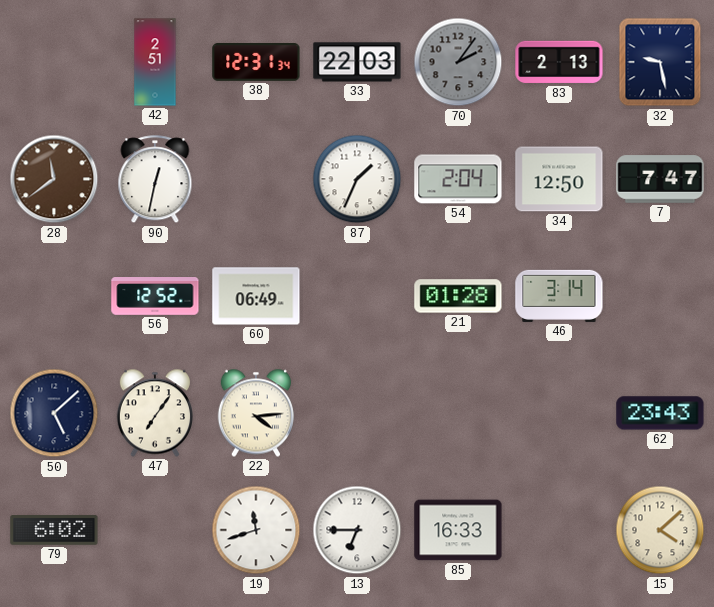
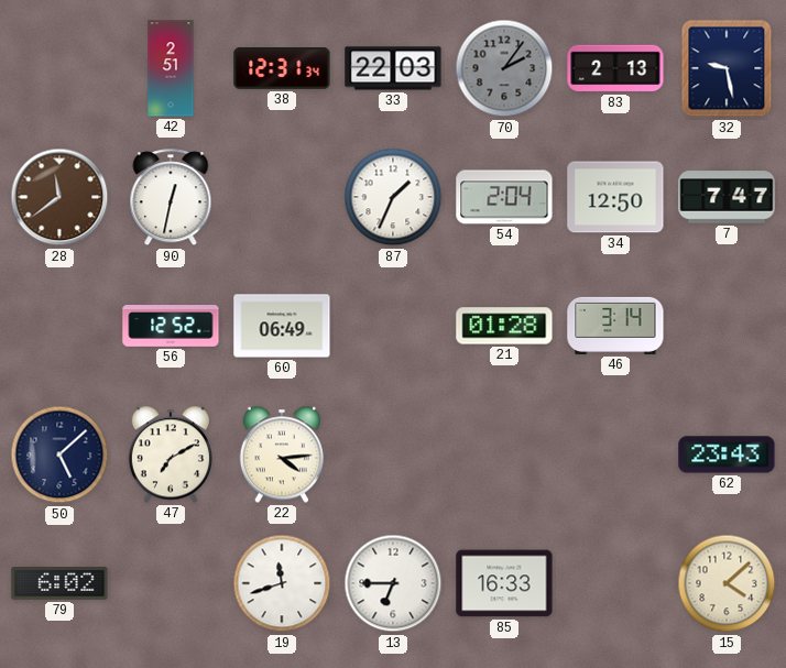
47: 7:06 -> 7:10 (170, 455)
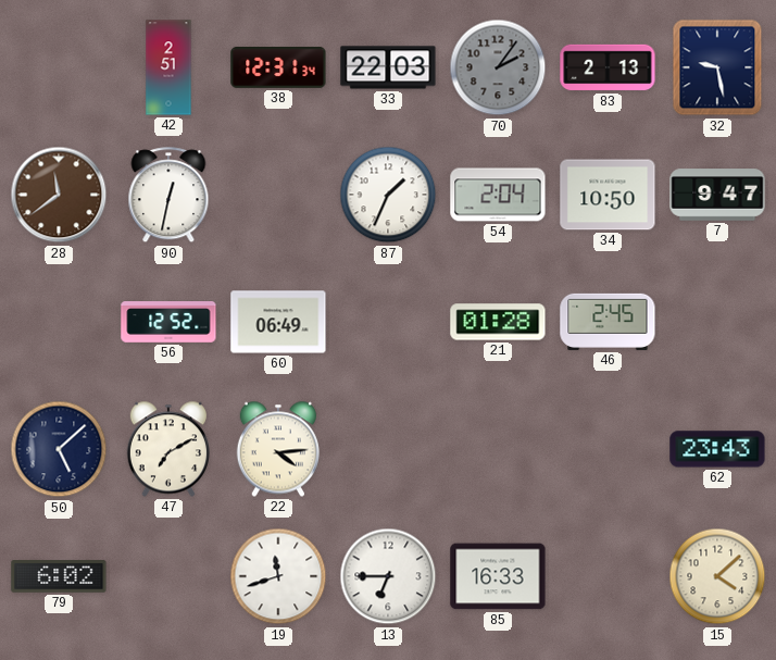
34: 12:50 -> 10:50 (608, 195)
7: 7:47 -> 9:47 (717, 195)
46: 3:14 -> 2:45 (608, 322)
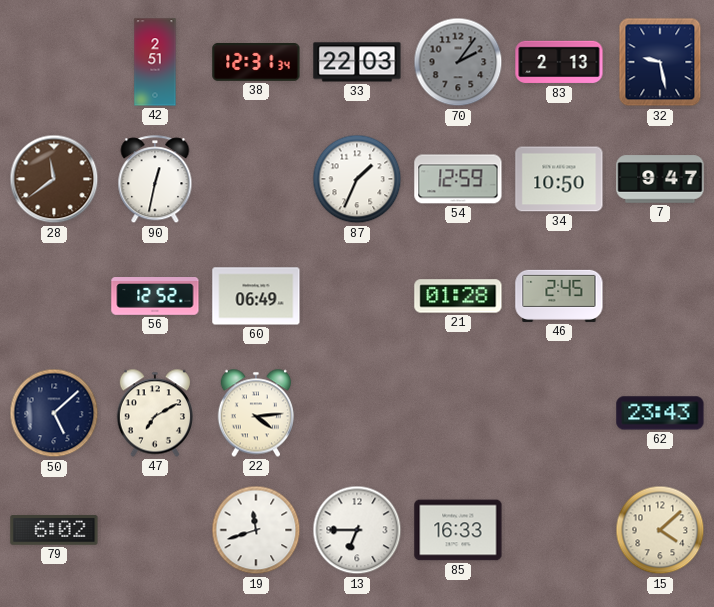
54: 2:04 -> 12:59 (458, 179)
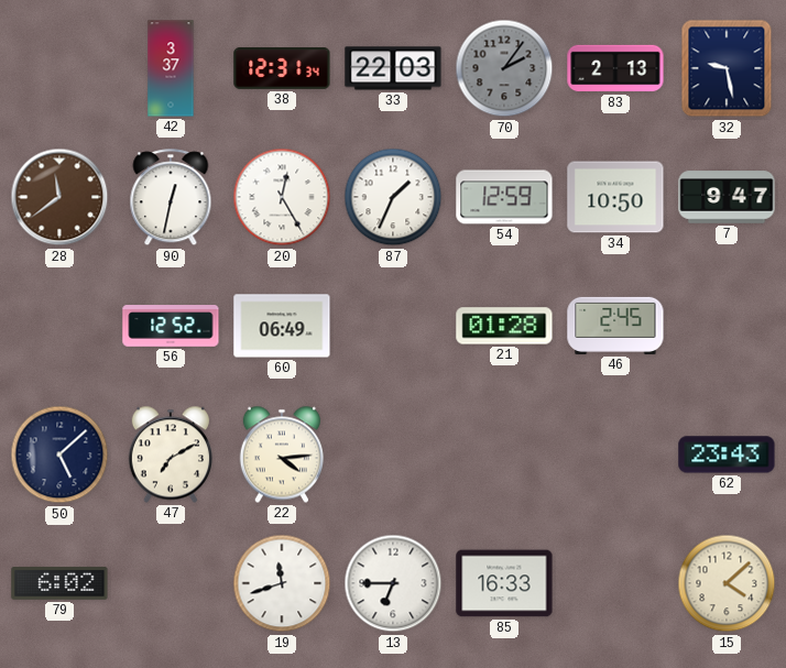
42: 2:51 -> 3:37 (171, 68)
20: none -> 12:25 (282, 197)
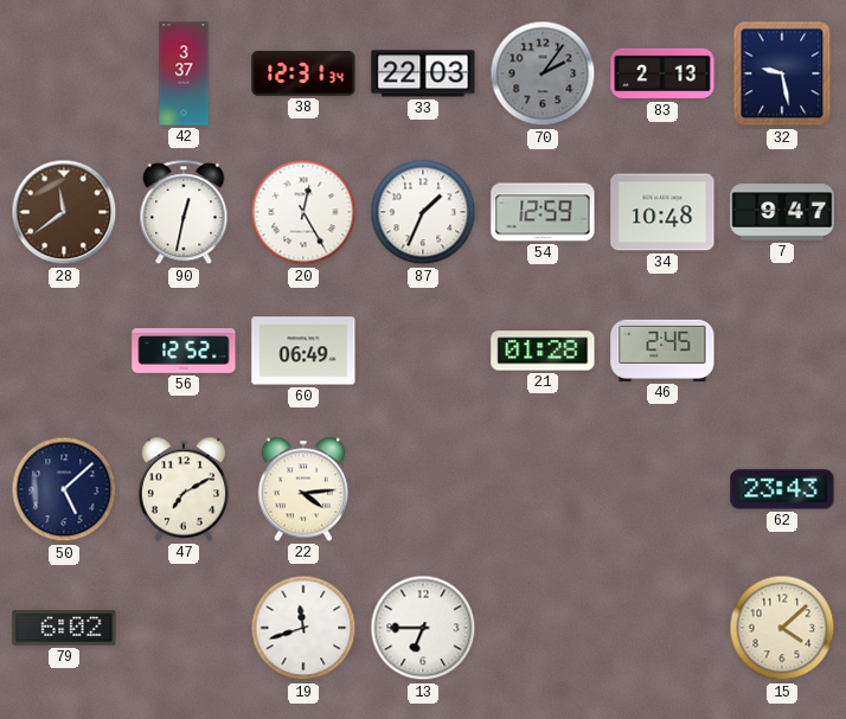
34: 10:50 -> 10:48 (662, 212)
85: 16:33 -> none (504, 583)
